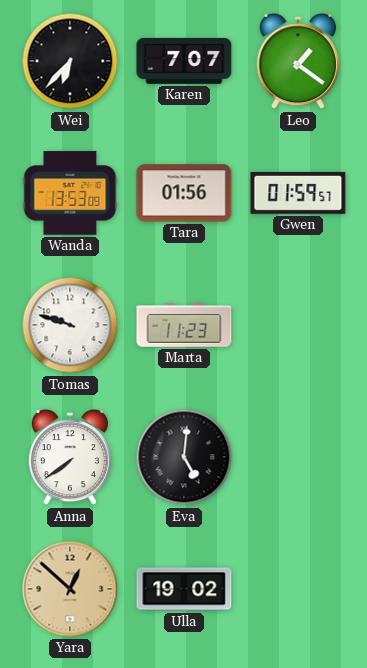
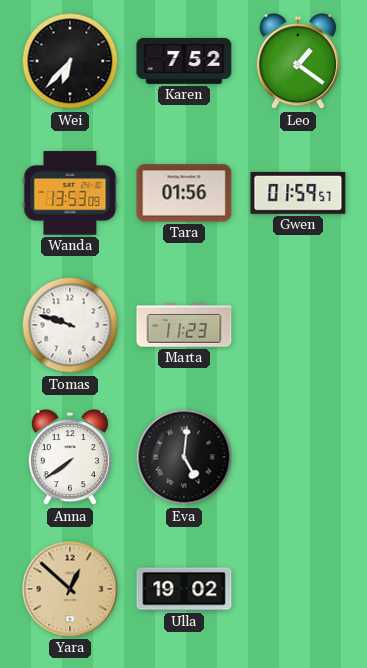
Karen: 7:07 -> 7:52 (184, 61)
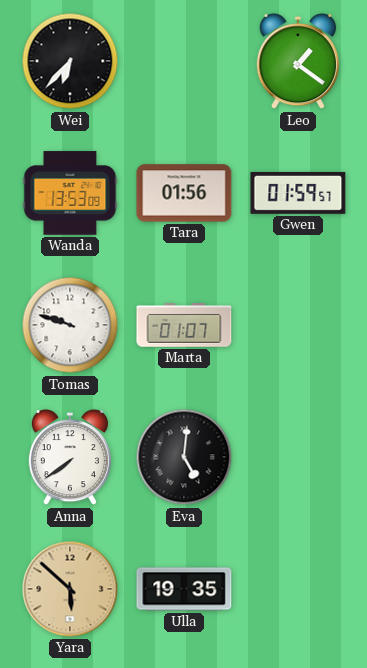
Karen: 7:52 -> none (184, 61)
Marta: 11:23 -> 01:07 (184, 325)
Yara: 12:52 -> 5:52 (70, 589)
Ulla: 19:02 -> 19:35 (184, 589)
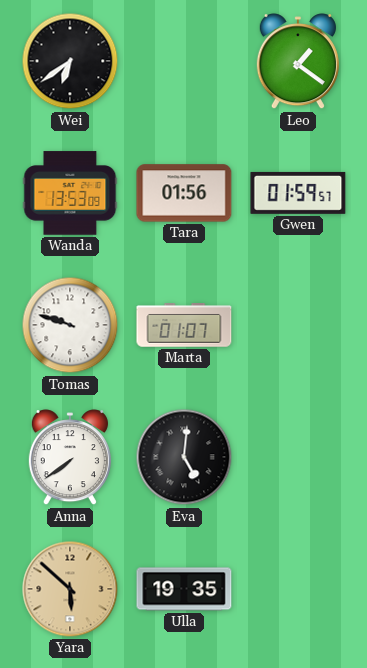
Wei: 6:37 -> 6:39 (70, 61)
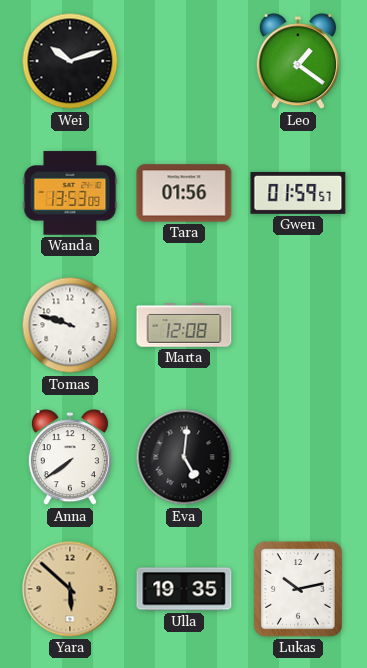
Wei: 6:39 -> 10:12 (70, 61)
Marta: 01:07 -> 12:08 (184, 325)
Lukas: none -> 10:13 (298, 589)
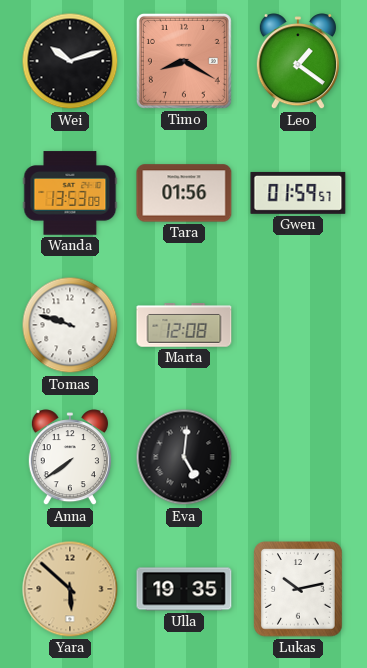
Timo: none -> 8:20 (184, 61)
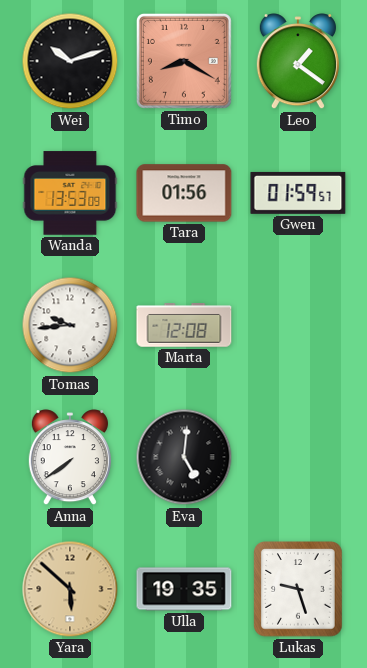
Tomas: 9:48 -> 9:44 (70, 325)
Lukas: 10:13 -> 9:27 (298, 589)
